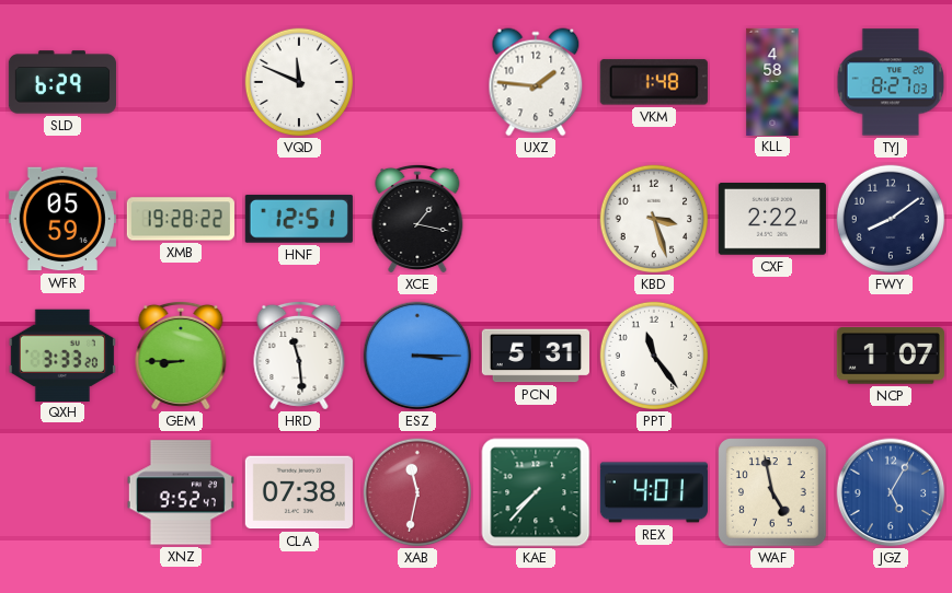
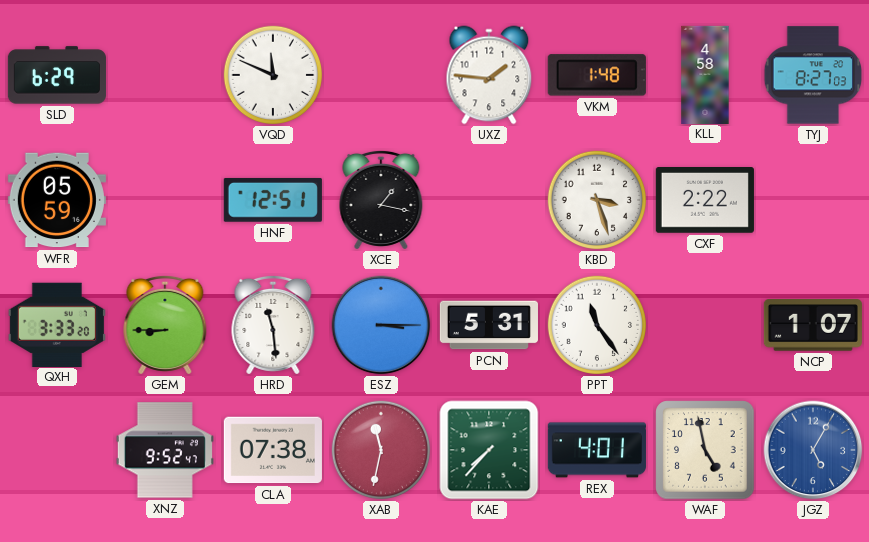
XMB: 19:28 -> none (181, 219)
FWY: 8:09 -> none (891, 219)
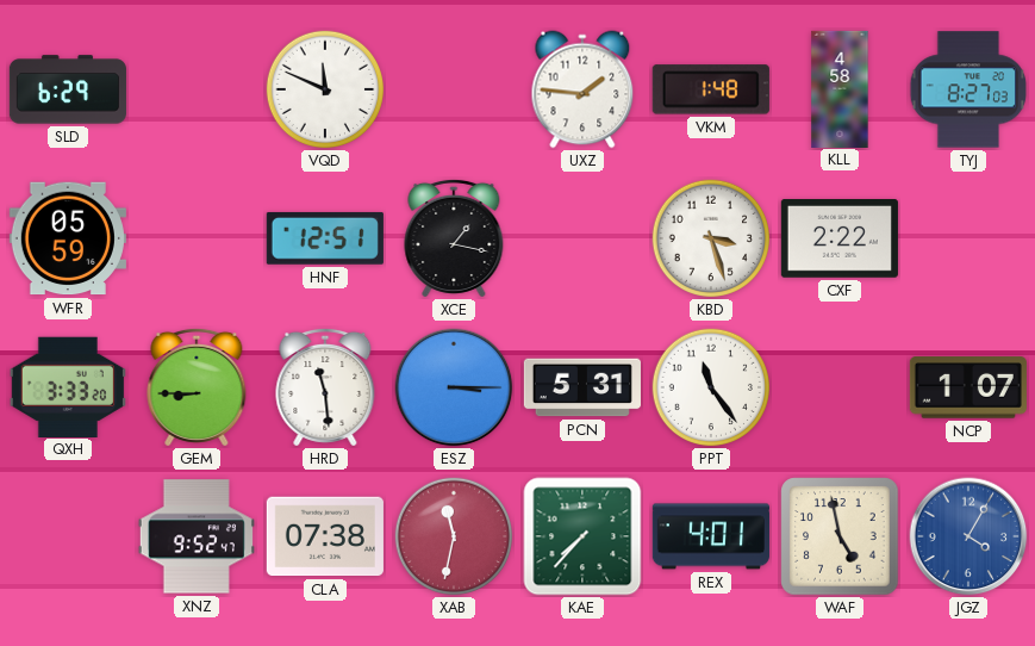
JGZ: 5:05 -> 4:05 (968, 536)
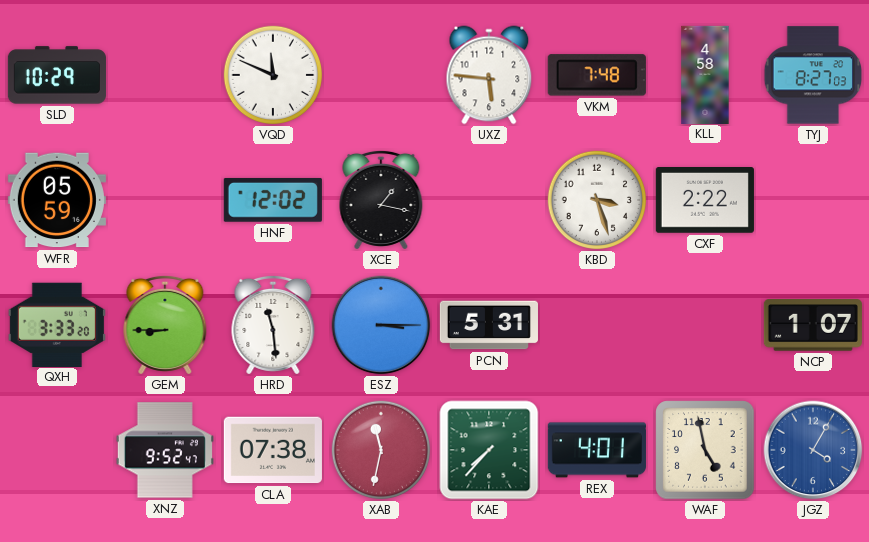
SLD: 6:29 -> 10:29 (57, 75)
UXZ: 1:46 -> 5:46 (489, 75)
VKM: 1:48 -> 7:48 (597, 75)
HNF: 12:51 -> 12:02 (273, 200)
PPT: 11:24 -> none (711, 387)
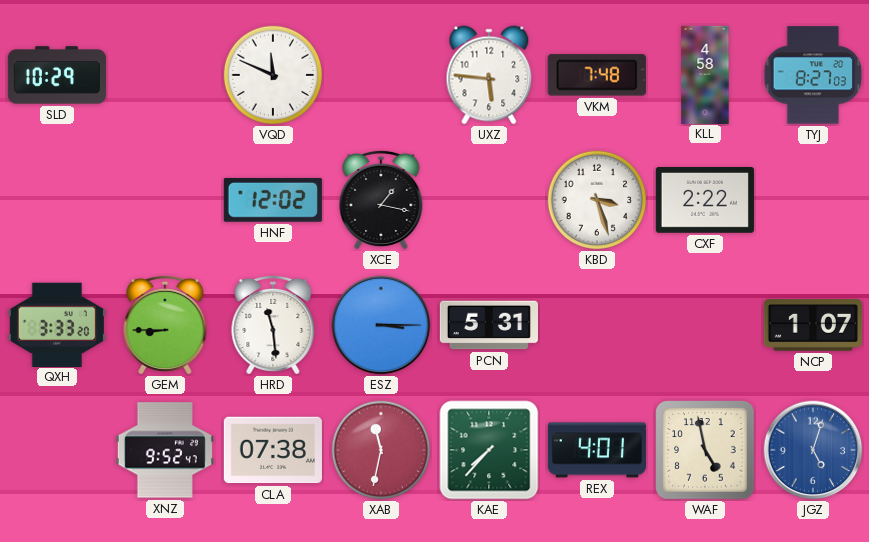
WFR: 05:59 -> none (57, 200)
JGZ: 4:05 -> 5:03 (813, 450)
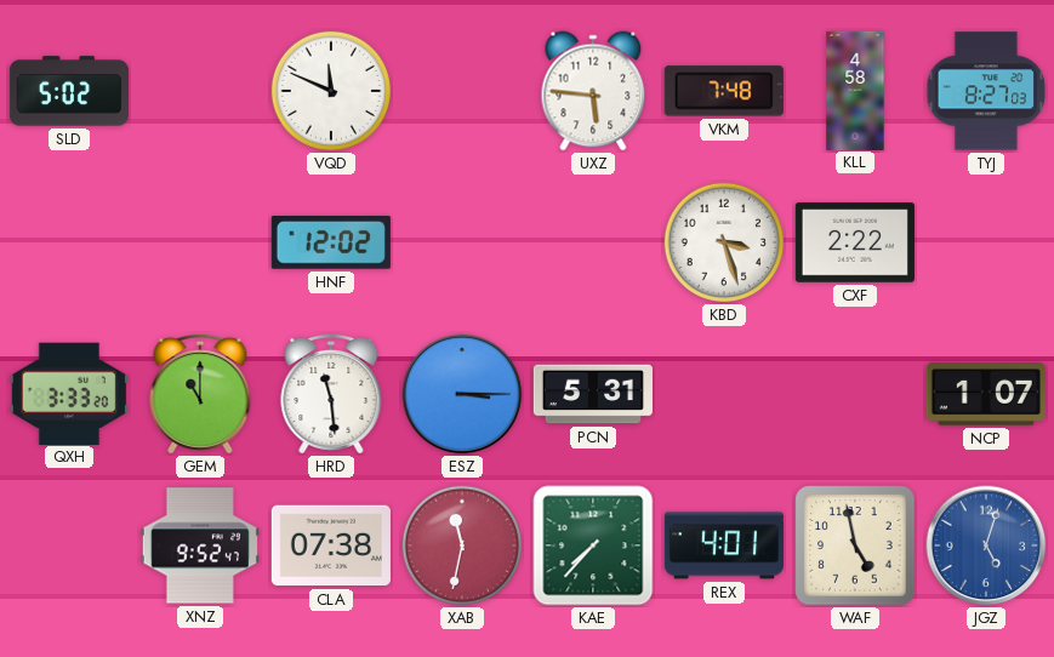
SLD: 10:29 -> 5:02 (69, 91)
XCE: 1:17 -> none (381, 200)
GEM: 8:45 -> 11:00 (200, 394)
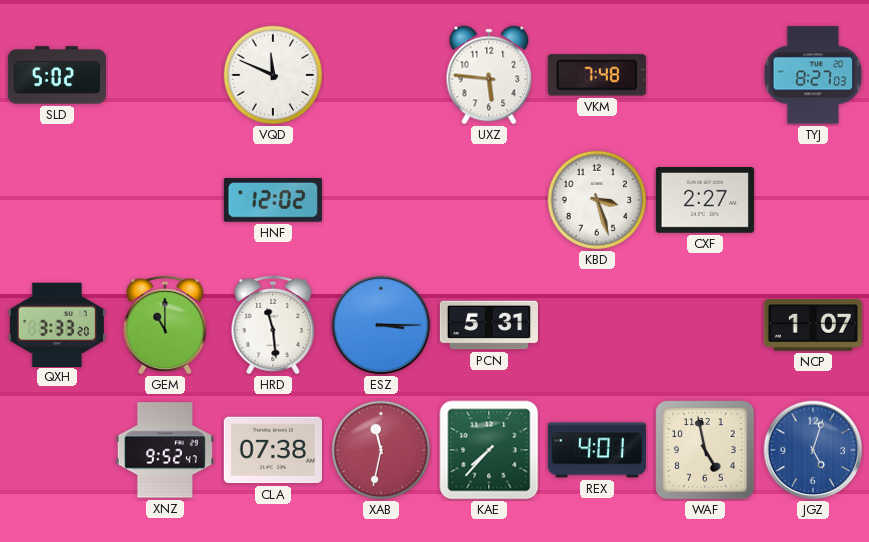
KLL: 4:58 -> none (855, 90)
CXF: 2:22 -> 2:27 (705, 201)
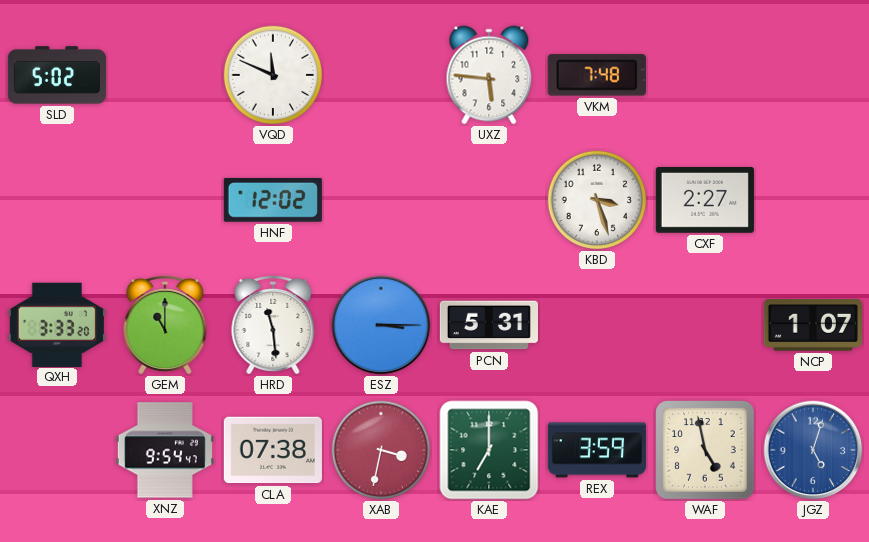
TYJ: 8:27 -> none (813, 75)
XNZ: 9:52 -> 9:54 (165, 450)
XAB: 11:32 -> 3:32 (381, 450)
KAE: 7:37 -> 7:00 (489, 450)
REX: 4:01 -> 3:59 (597, 450)
